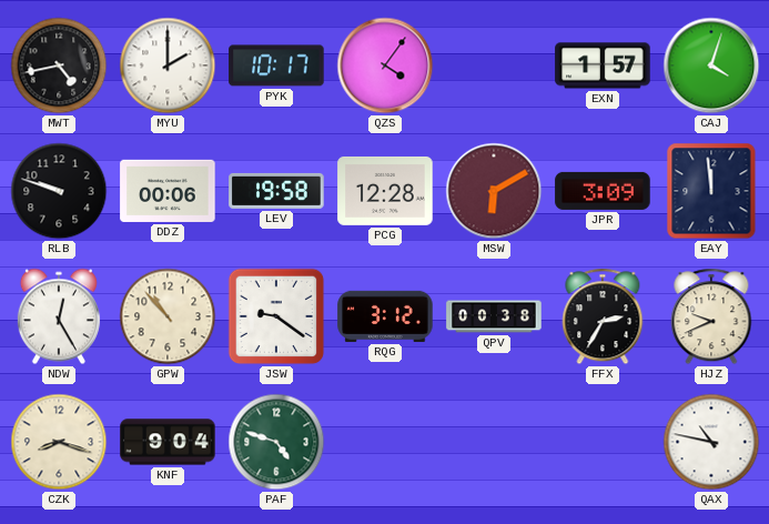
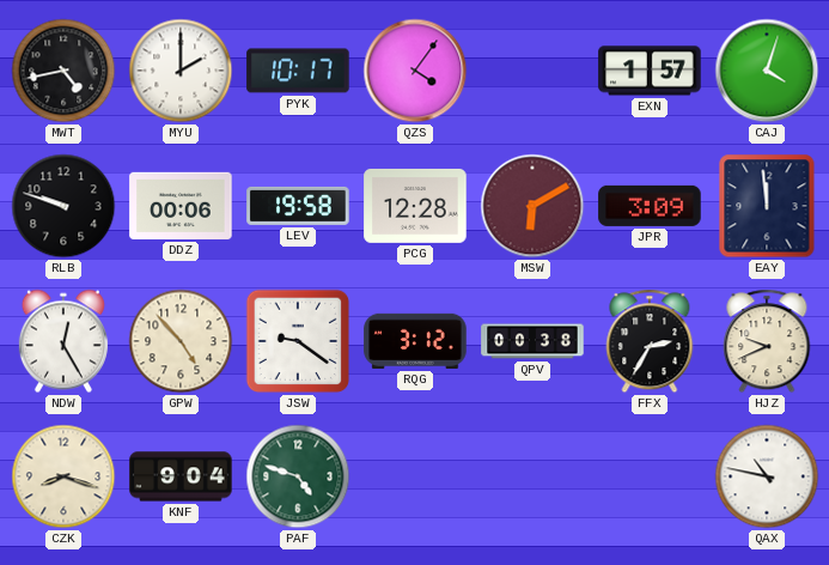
GPW: 10:53 -> 4:53 (181, 341)
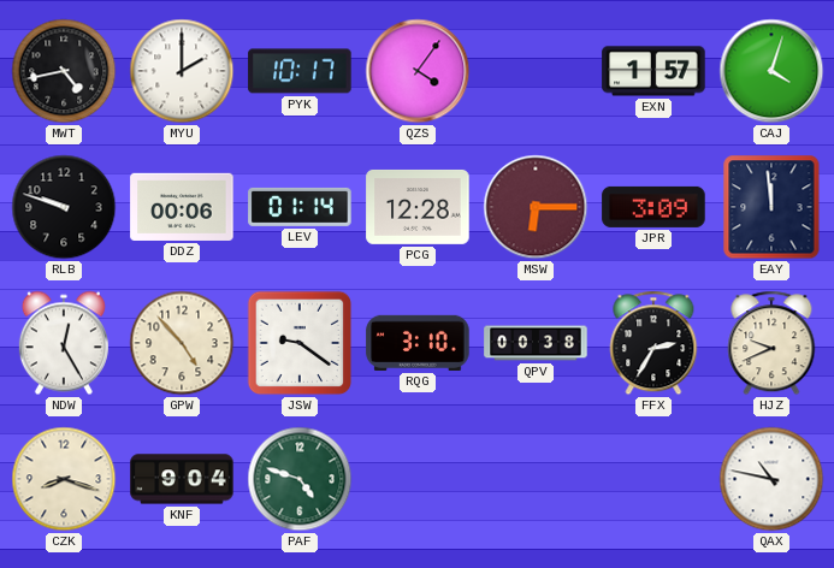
LEV: 19:58 -> 01:14 (300, 207)
MSW: 6:10 -> 6:15 (536, 207)
RQG: 3:12 -> 3:10 (418, 343)
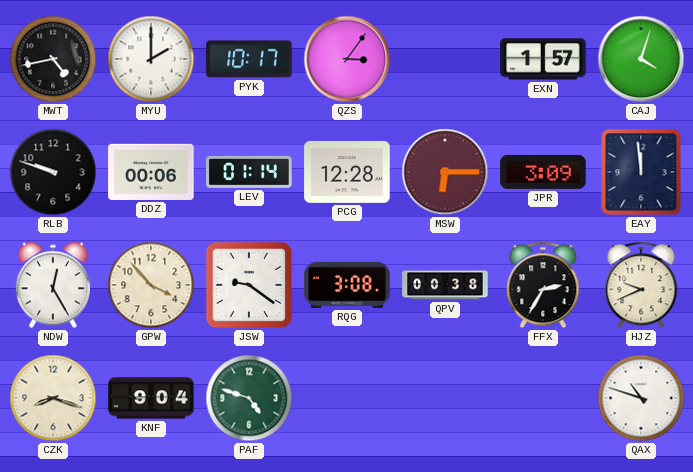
QZS: 4:06 -> 3:06 (347, 59)
GPW: 4:53 -> 3:53 (151, 285)
RQG: 3:10 -> 3:08 (347, 285)
QAX: 10:47 -> 10:48 (641, 398)
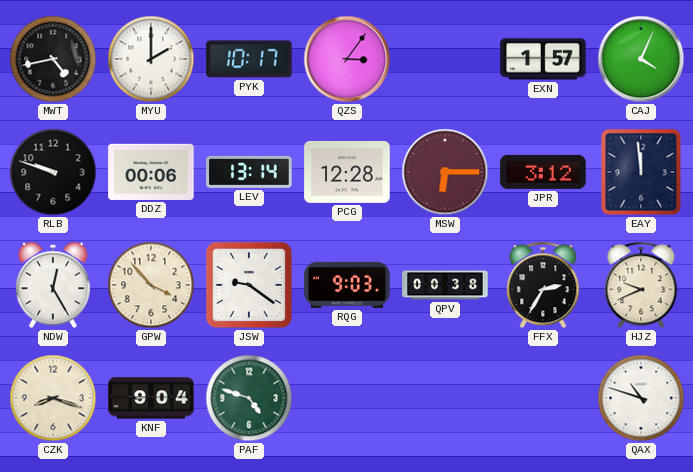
CAJ: 4:03 -> 4:04 (641, 59)
LEV: 01:14 -> 13:14 (249, 172)
JPR: 3:09 -> 3:12 (543, 172)
RQG: 3:08 -> 9:03 (347, 285)
